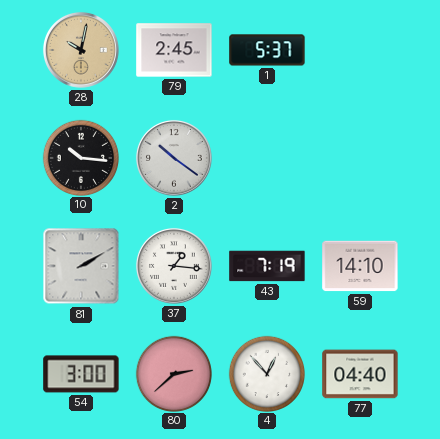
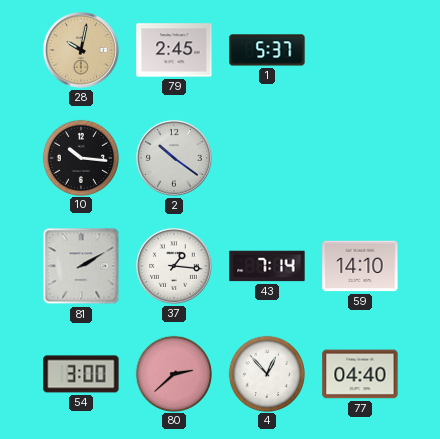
43: 7:19 -> 7:14 (267, 266)
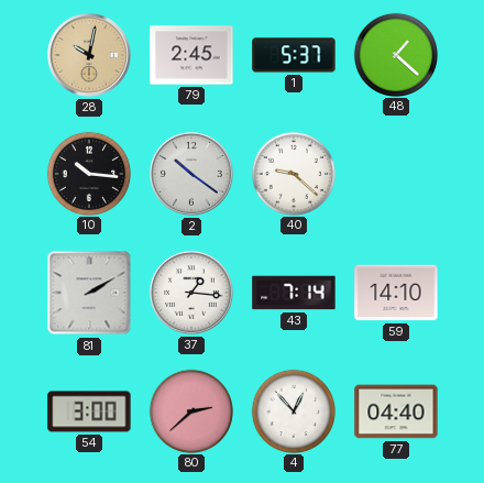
48: none -> 1:22 (395, 54)
40: none -> 9:22 (293, 173)
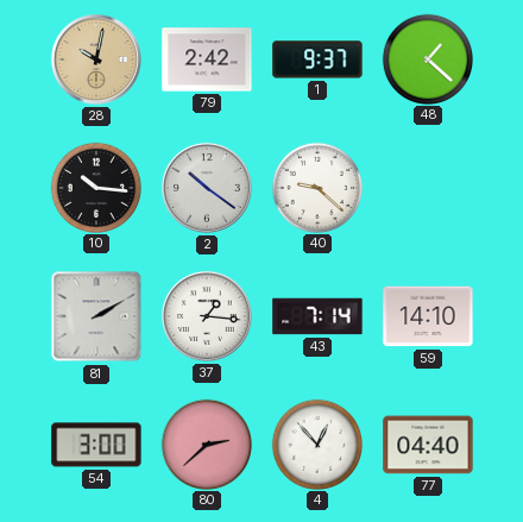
79: 2:45 -> 2:42 (207, 59)
1: 5:37 -> 9:37 (317, 59)
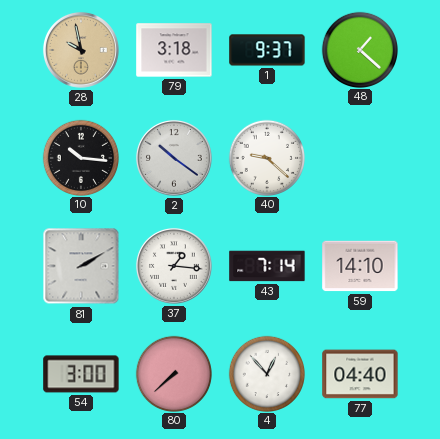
28: 10:02 -> 9:58 (81, 50)
79: 2:42 -> 3:18 (174, 50)
80: 2:38 -> 7:38 (173, 373)
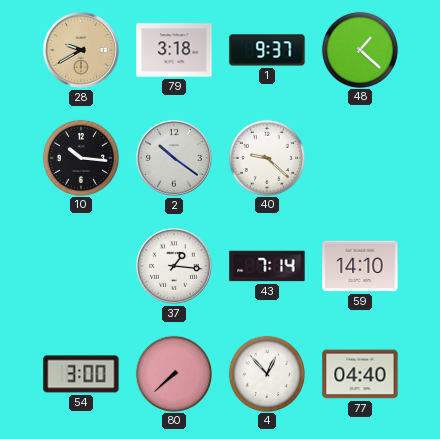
28: 9:58 -> 9:40 (81, 50)
81: 2:10 -> none (81, 266)
